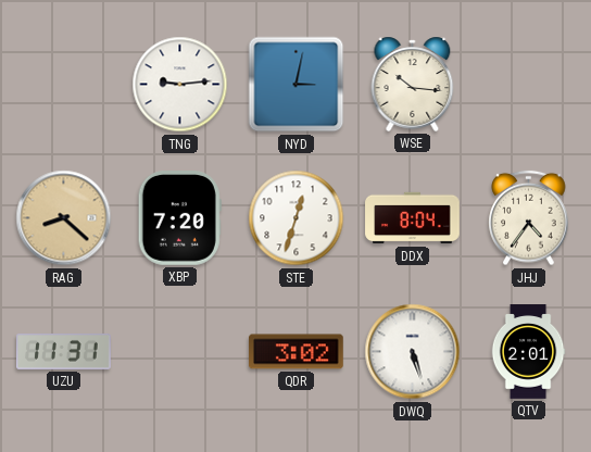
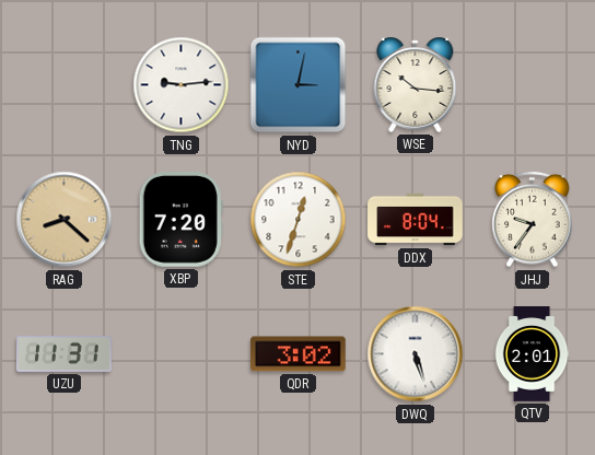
JHJ: 4:36 -> 9:36 (533, 220)
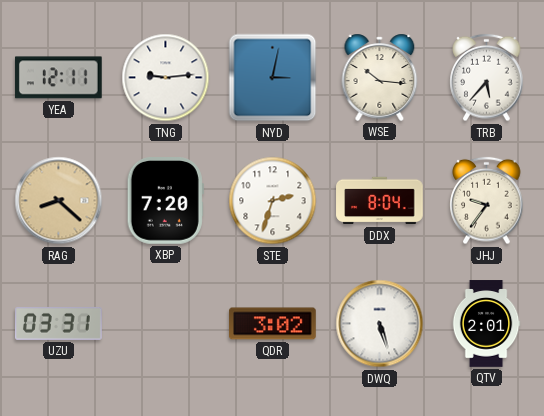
YEA: none -> 12:11 (58, 78)
TRB: none -> 5:37 (487, 78)
STE: 12:33 -> 2:33 (273, 201)
UZU: 11:31 -> 03:31 (59, 323)
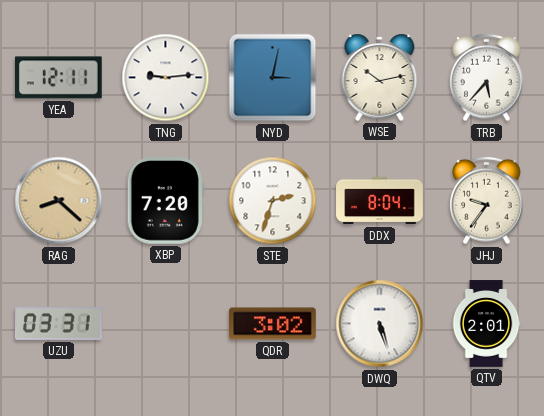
WSE: 10:16 -> 10:13 (380, 77)
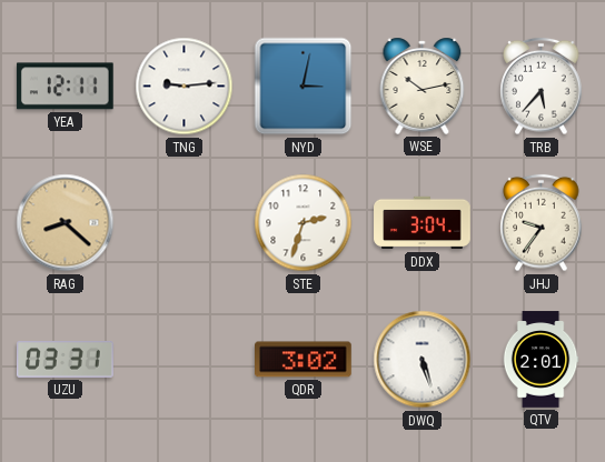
XBP: 7:20 -> none (165, 201)
DDX: 8:04 -> 3:04 (423, 223)
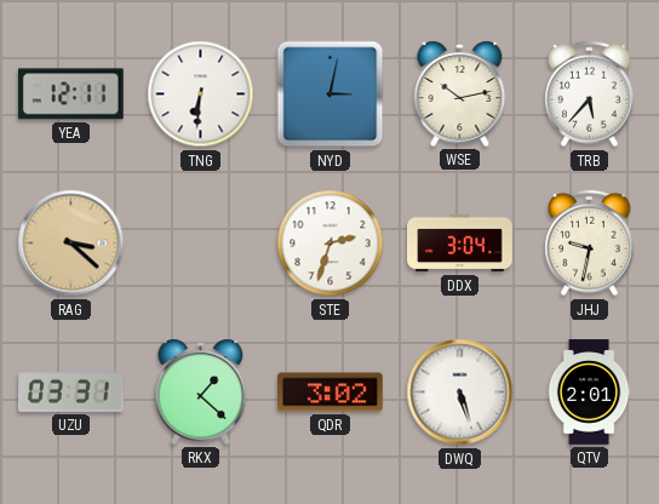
TNG: 9:14 -> 6:31 (201, 94)
RAG: 8:22 -> 3:22 (71, 244)
JHJ: 9:36 -> 9:32 (590, 244)
RKX: none -> 1:22 (201, 391)
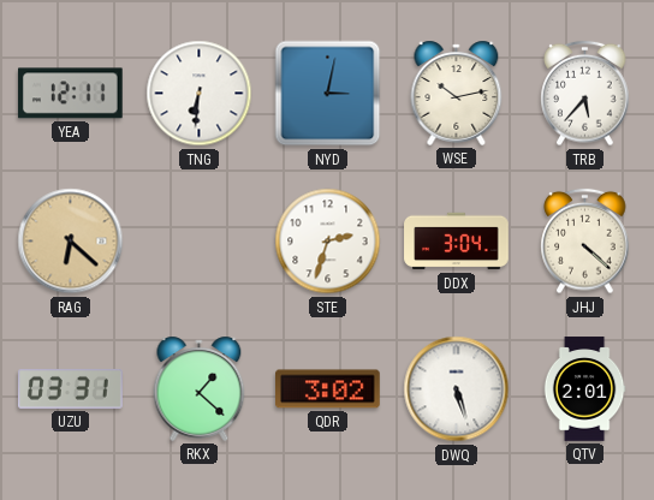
RAG: 3:22 -> 6:22 (71, 242)
JHJ: 9:32 -> 4:22 (585, 242)
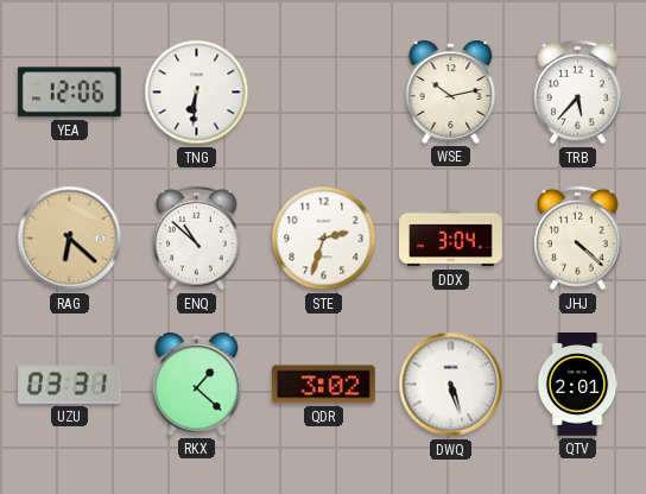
YEA: 12:11 -> 12:06 (69, 93)
NYD: 3:02 -> none (328, 94)
ENQ: none -> 10:52 (197, 239)
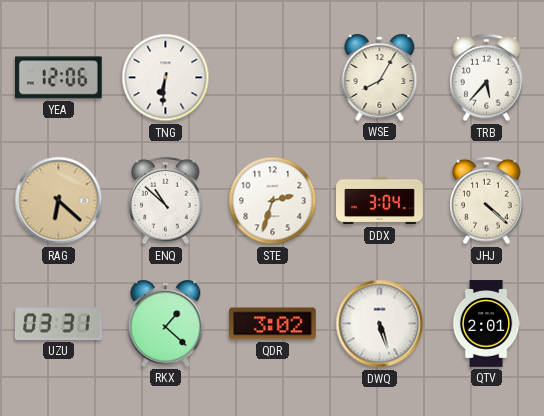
WSE: 10:13 -> 8:05 (380, 77)
